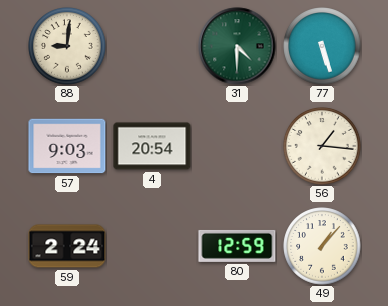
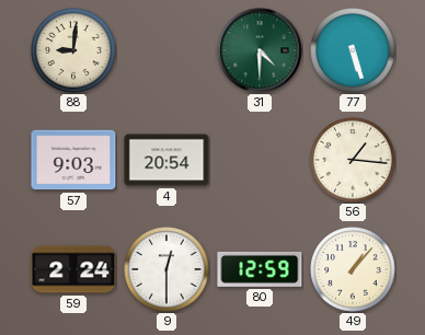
9: none -> 12:30 (166, 269)
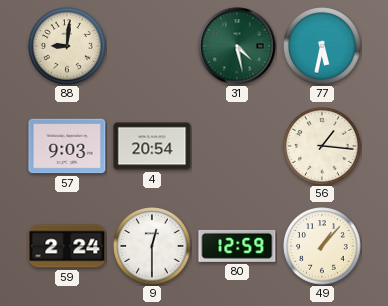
31: 4:30 -> 4:28 (237, 46)
77: 5:27 -> 5:32 (322, 46)
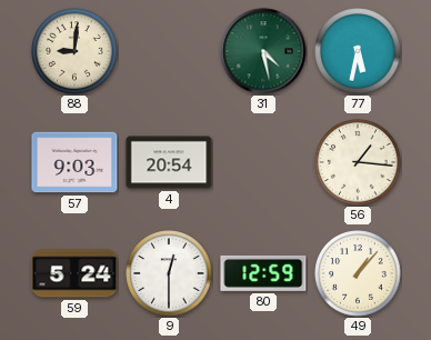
59: 2:24 -> 5:24 (74, 273)
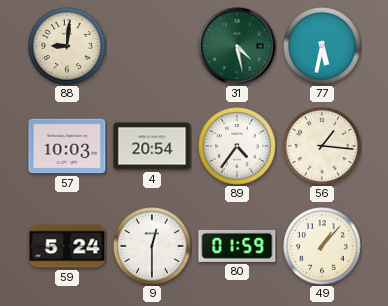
57: 9:03 -> 10:03 (67, 146)
89: none -> 4:36 (237, 146)
80: 12:59 -> 01:59 (237, 246)
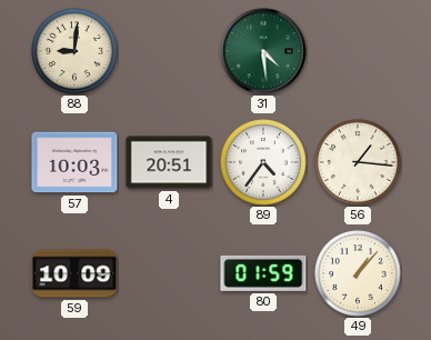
31: 4:28 -> 4:29 (263, 51)
77: 5:32 -> none (322, 46)
4: 20:54 -> 20:51 (169, 162)
59: 5:24 -> 10:09 (74, 273)
9: 12:30 -> none (152, 246)
